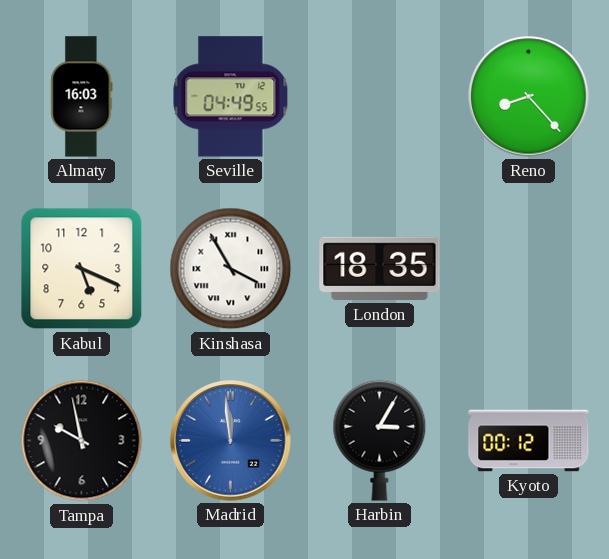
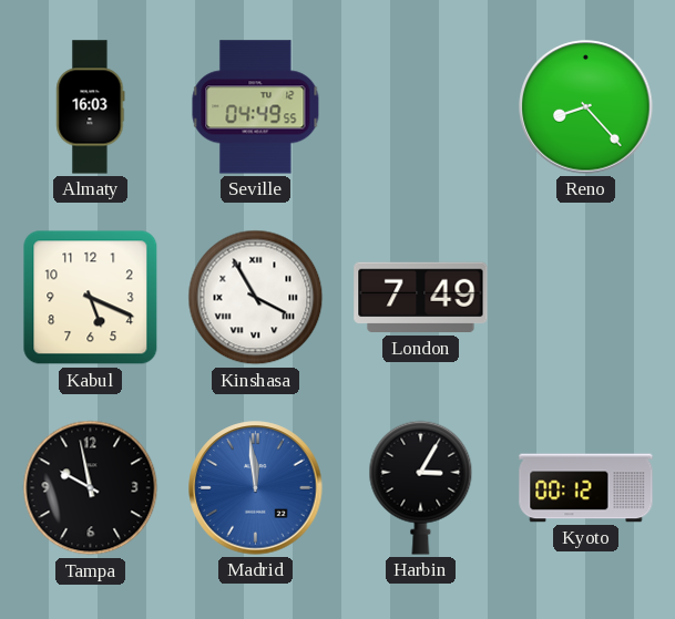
London: 18:35 -> 7:49 (421, 298)
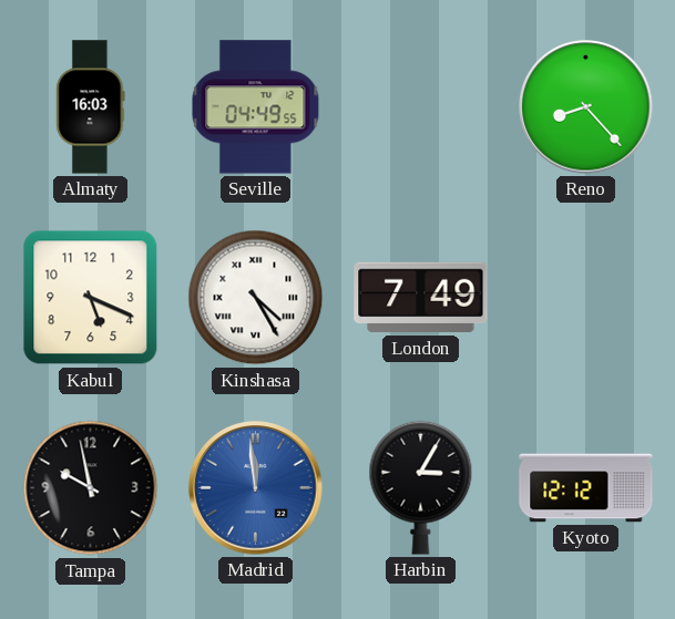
Kinshasa: 3:55 -> 4:25 (256, 298)
Kyoto: 00:12 -> 12:12 (586, 488)
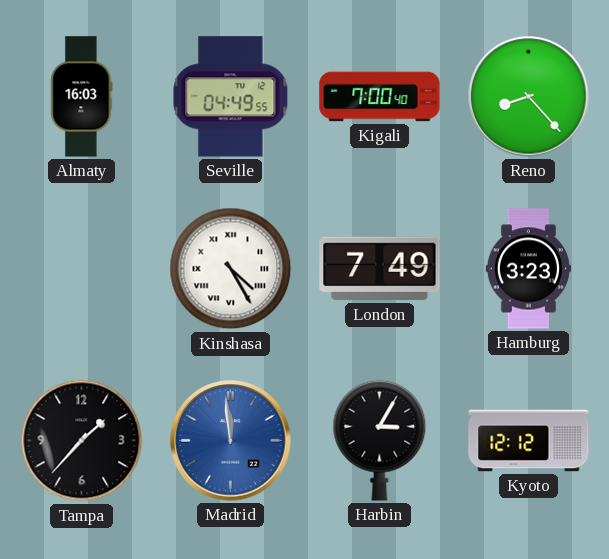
Kigali: none -> 7:00 (380, 97)
Kabul: 5:19 -> none (91, 298)
Hamburg: none -> 3:23 (528, 269)
Tampa: 9:58 -> 1:37 (82, 441)
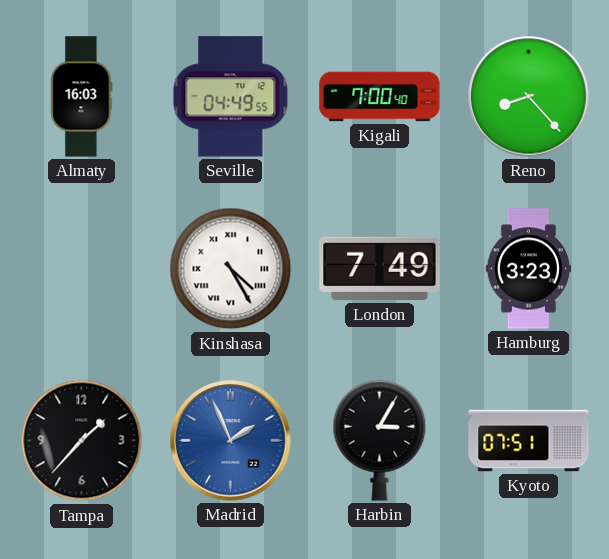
Madrid: 11:59 -> 1:56 (231, 441)
Kyoto: 12:12 -> 07:51 (529, 441)
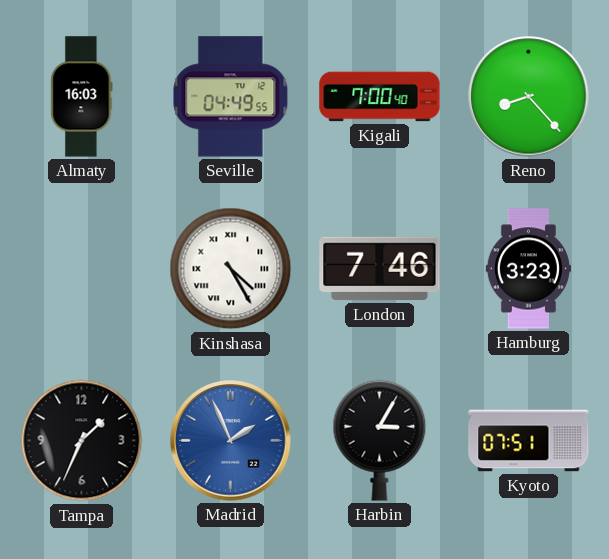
London: 7:49 -> 7:46 (380, 269)
Tampa: 1:37 -> 1:34 (82, 441)
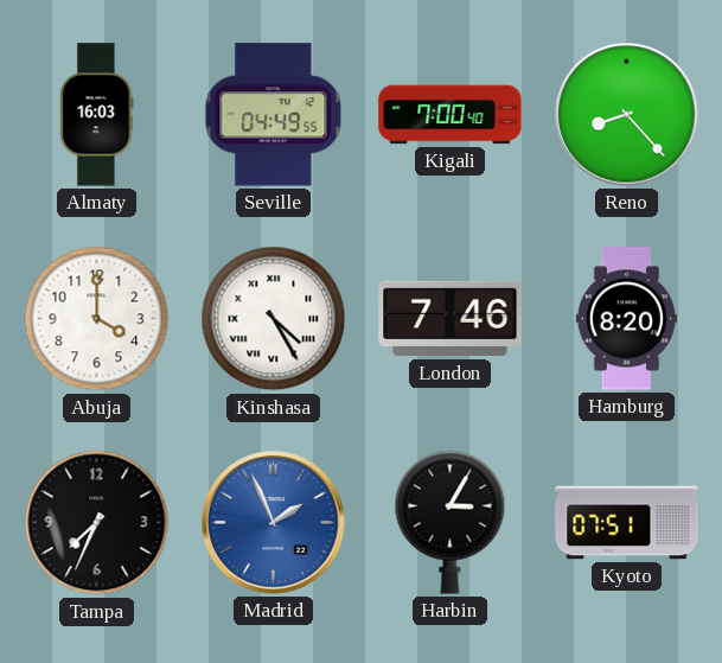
Abuja: none -> 4:00 (97, 319)
Hamburg: 3:23 -> 8:20 (626, 319)
Tampa: 1:34 -> 7:34 (97, 523)
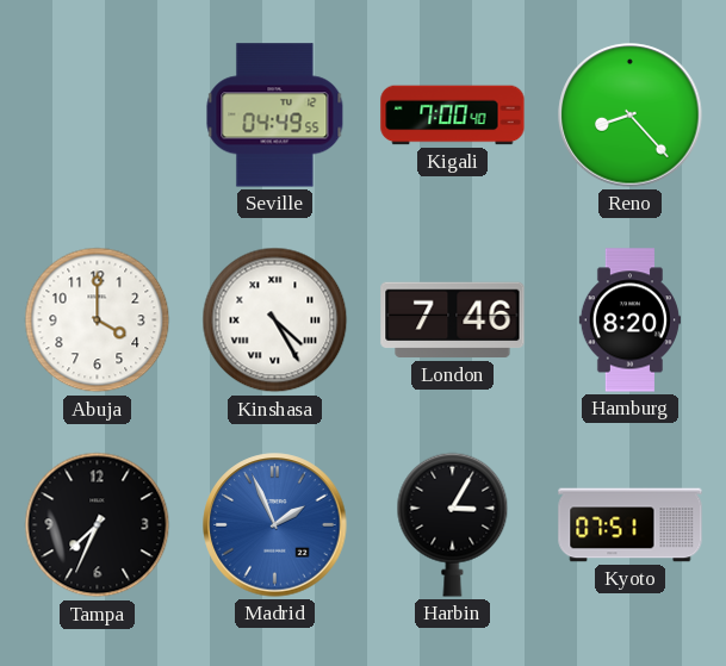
Almaty: 16:03 -> none (97, 115)
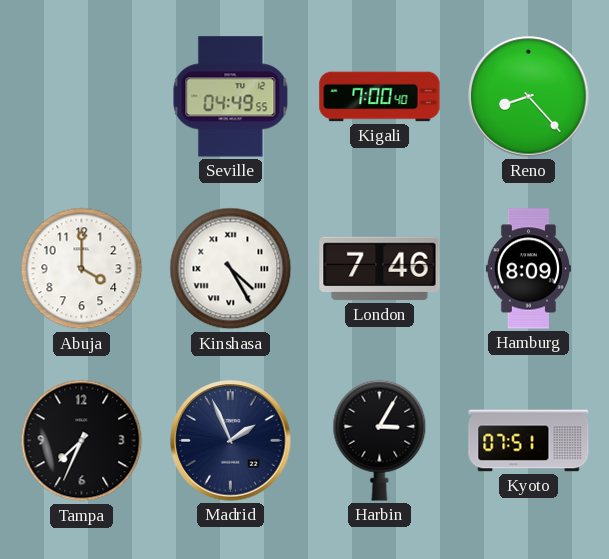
Hamburg: 8:20 -> 8:09 (528, 269)
Madrid dial: blue -> navy (231, 441)
